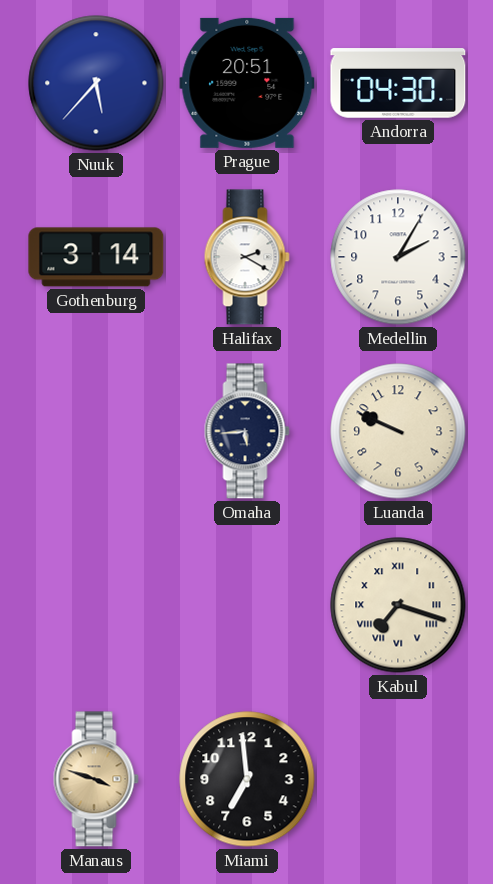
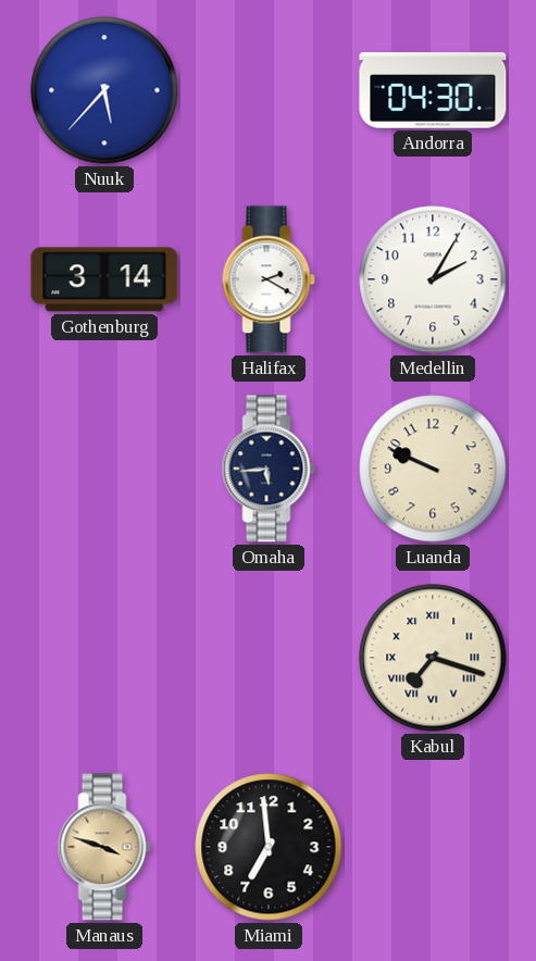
Prague: 20:51 -> none (247, 83)
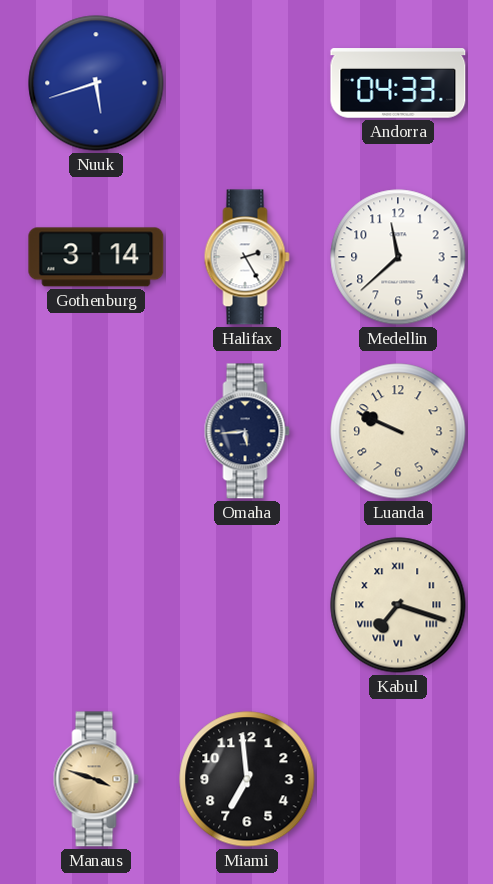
Nuuk: 5:37 -> 5:42 (96, 83)
Andorra: 04:30 -> 04:33 (398, 83)
Halifax: 2:20 -> 2:25 (247, 257)
Medellin: 2:05 -> 11:38 (398, 257)
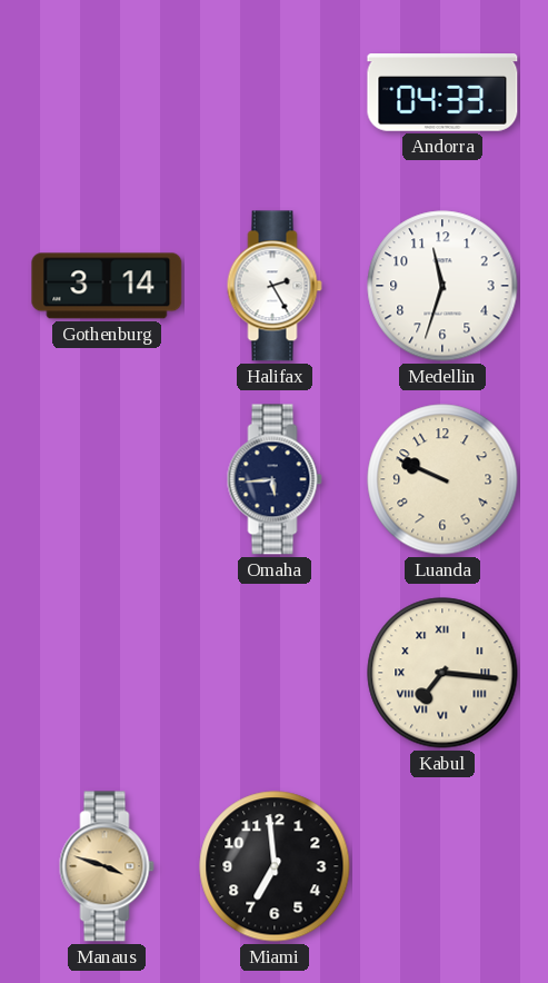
Nuuk: 5:42 -> none (96, 83)
Medellin: 11:38 -> 11:33 (442, 286)
Kabul: 7:18 -> 7:16 (442, 673)
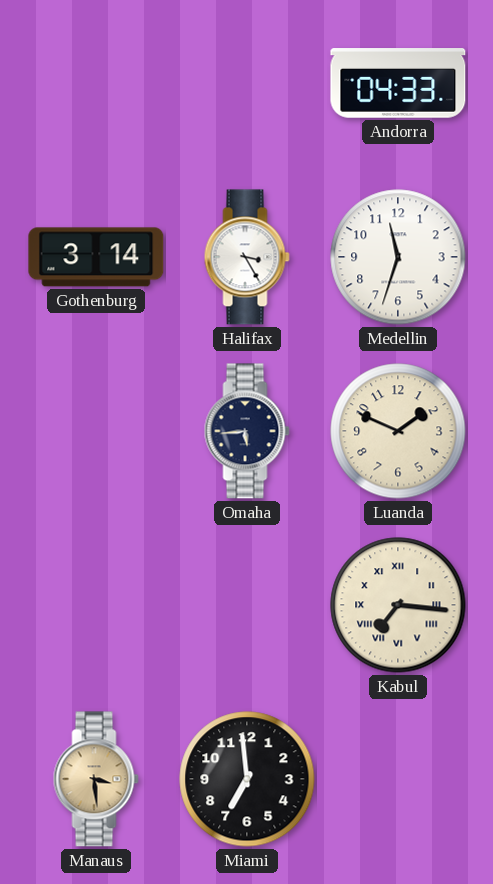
Halifax: 2:25 -> 3:25 (247, 257)
Luanda: 9:49 -> 1:49 (398, 431)
Manaus: 3:48 -> 3:29 (96, 779)
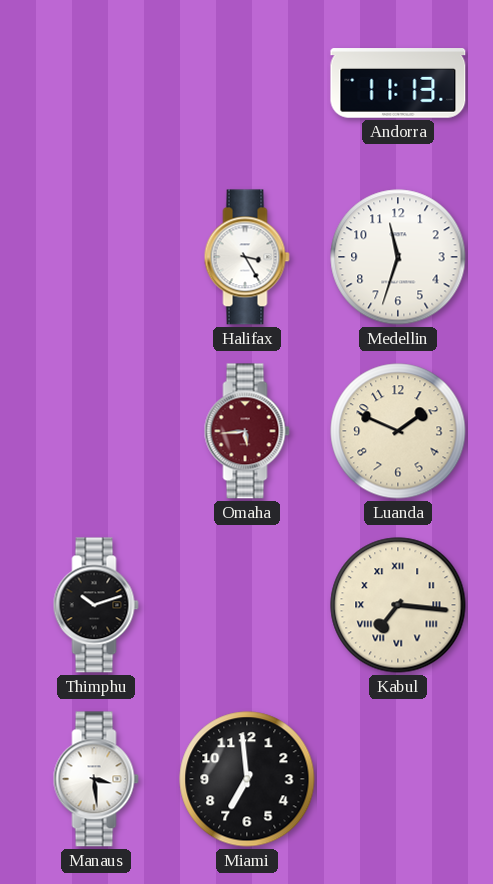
Andorra: 04:33 -> 11:13 (398, 83)
Gothenburg: 3:14 -> none (96, 257)
Omaha dial: navy -> burgundy (247, 431)
Thimphu: none -> 10:12 (96, 605)
Manaus dial: champagne -> white (96, 779)
